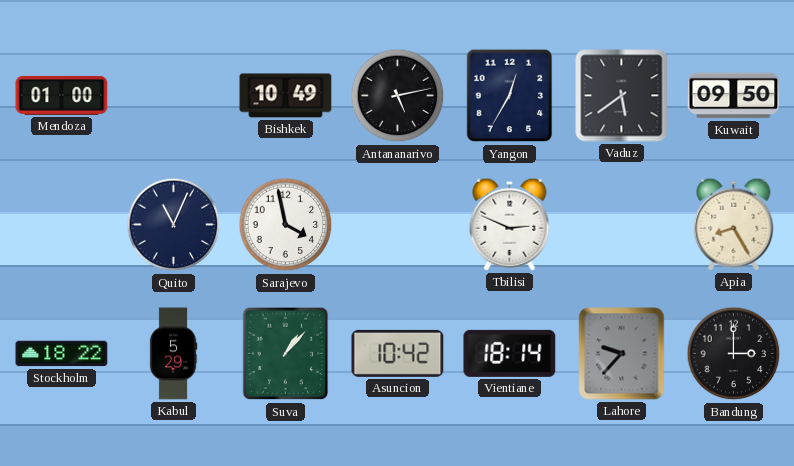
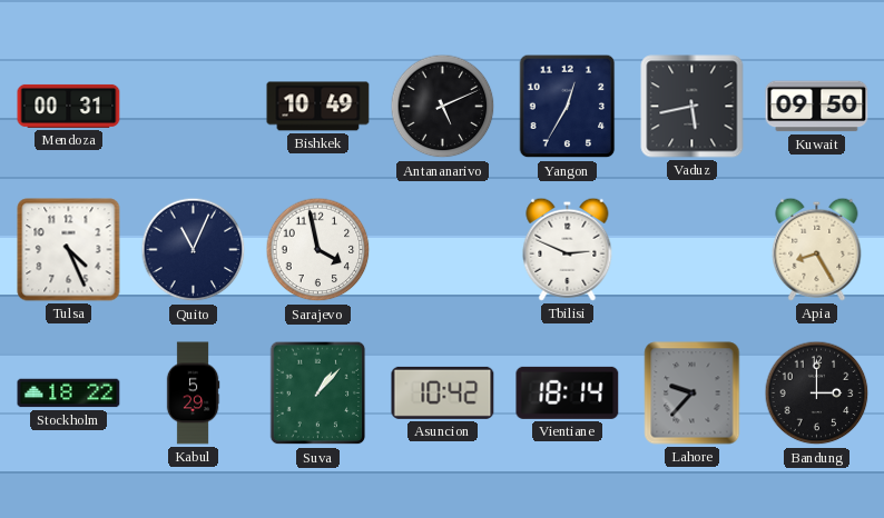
Mendoza: 01:00 -> 00:31 (69, 106)
Antananarivo: 5:13 -> 5:11 (443, 107)
Vaduz: 5:39 -> 5:43 (693, 107)
Tulsa: none -> 4:26 (69, 250)
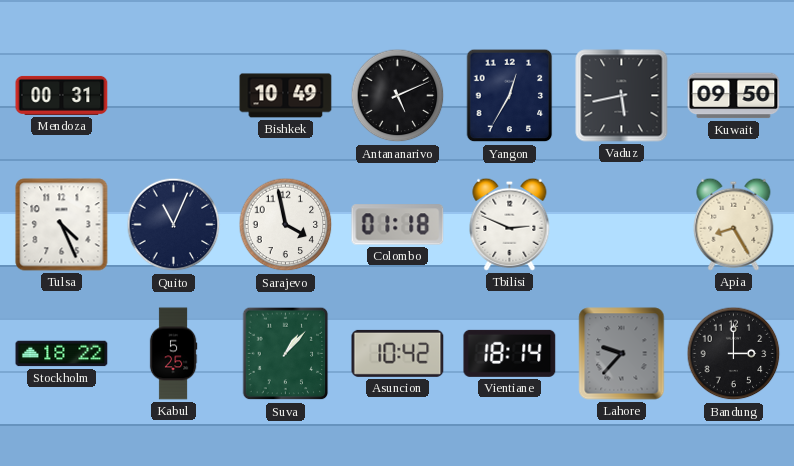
Colombo: none -> 01:18 (398, 225)
Kabul: 5:29 -> 5:25 (173, 354)
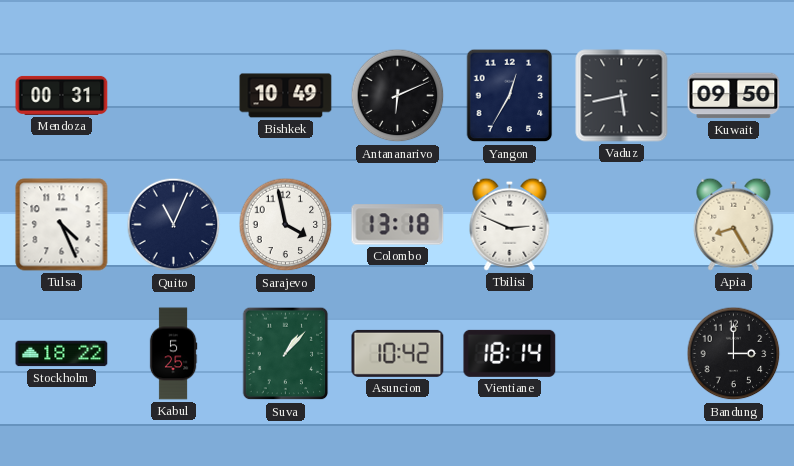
Antananarivo: 5:11 -> 6:11 (398, 96)
Colombo: 01:18 -> 13:18 (398, 225)
Lahore: 9:37 -> none (622, 354)
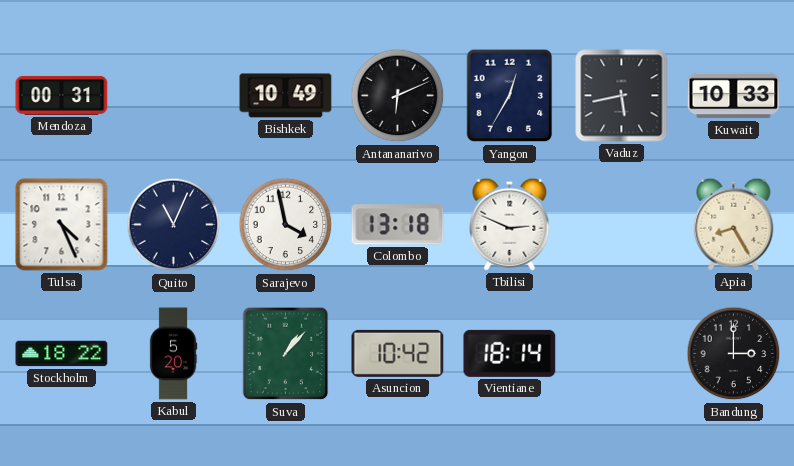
Kuwait: 09:50 -> 10:33 (734, 96)
Kabul: 5:25 -> 5:20 (173, 354)
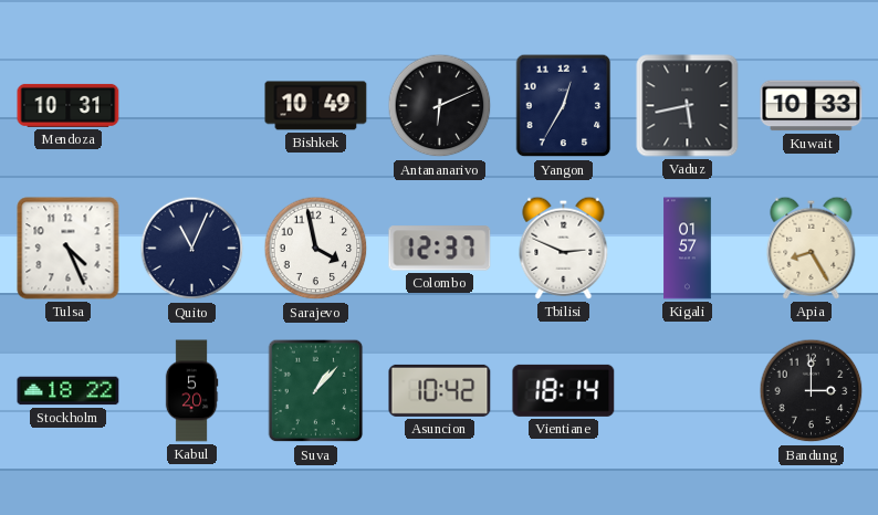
Mendoza: 00:31 -> 10:31 (69, 105)
Colombo: 13:18 -> 12:37 (440, 249)
Kigali: none -> 01:57 (688, 249)
